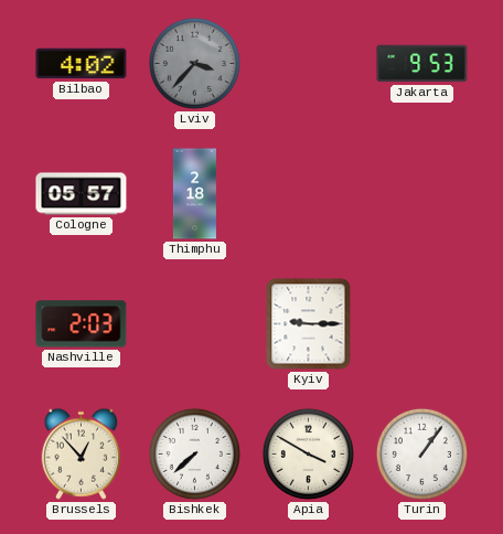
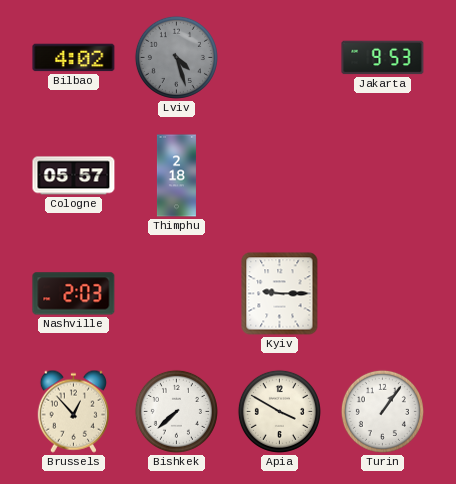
Lviv: 3:37 -> 4:27 (176, 57)
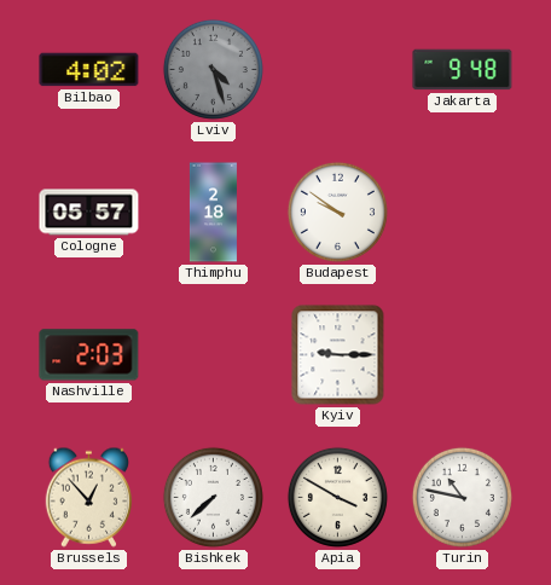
Jakarta: 9:53 -> 9:48 (463, 70)
Budapest: none -> 9:51 (337, 212)
Turin: 1:06 -> 10:47 (462, 497)
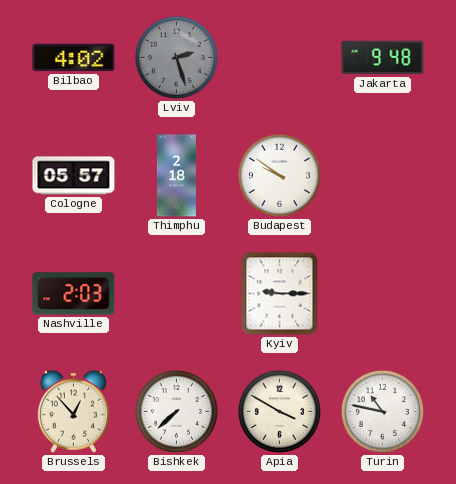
Lviv: 4:27 -> 2:27 (176, 57)
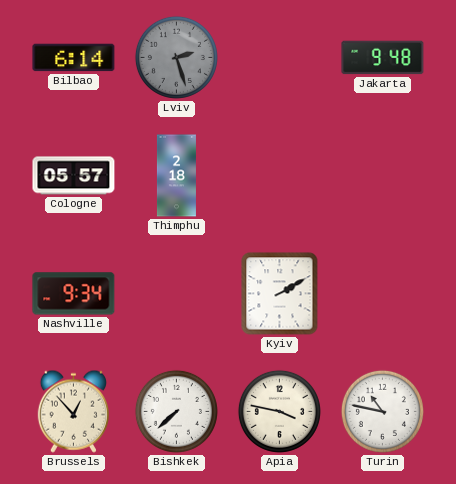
Bilbao: 4:02 -> 6:14 (74, 58)
Budapest: 9:51 -> none (279, 175)
Nashville: 2:03 -> 9:34 (74, 294)
Kyiv: 9:15 -> 2:10 (280, 294)
Apia: 3:50 -> 3:47 (279, 411)
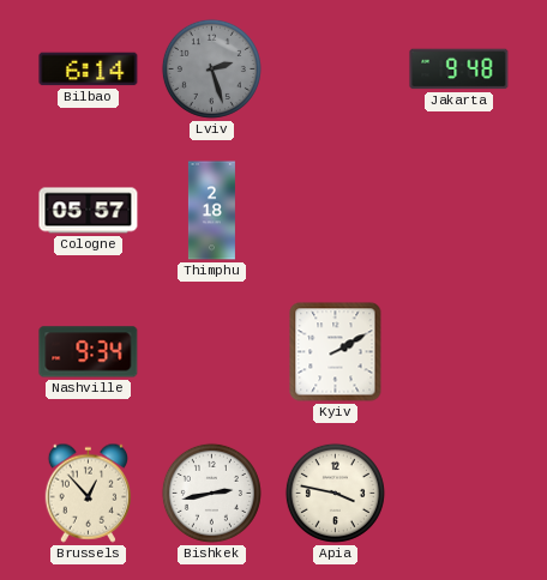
Bishkek: 7:38 -> 2:43 (211, 493)
Turin: 10:47 -> none (382, 411)
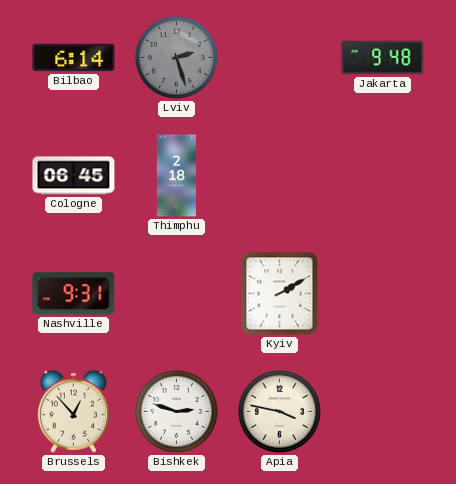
Cologne: 05:57 -> 06:45 (74, 176)
Nashville: 9:34 -> 9:31 (74, 294)
Bishkek: 2:43 -> 2:48 (176, 411)
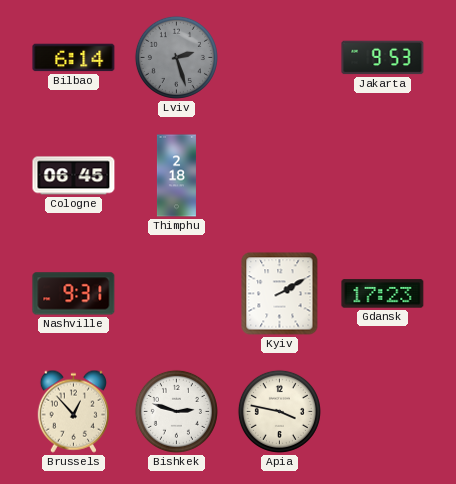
Jakarta: 9:48 -> 9:53 (383, 58)
Gdansk: none -> 17:23 (383, 294)
